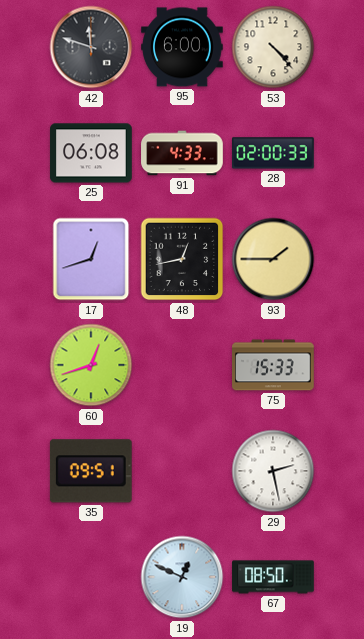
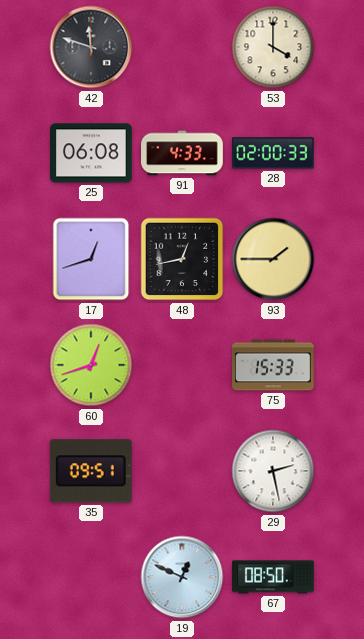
95: 6:00 -> none (182, 47)
53: 4:23 -> 4:00 (273, 47)
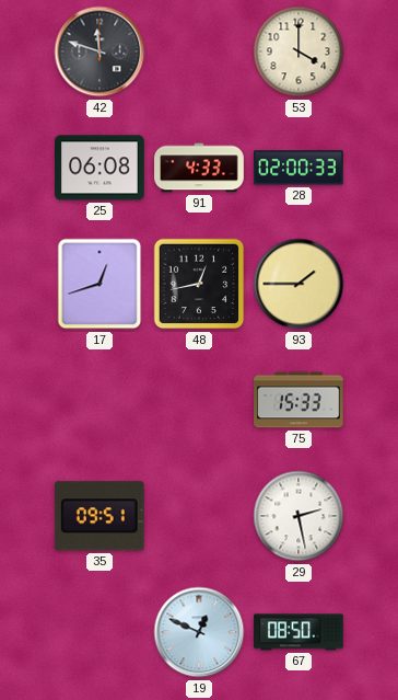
60: 12:42 -> none (91, 365)
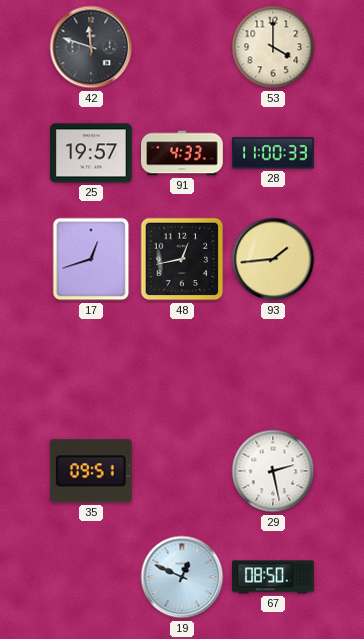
25: 06:08 -> 19:57 (91, 153)
28: 02:00 -> 11:00 (274, 153)
93: 1:45 -> 1:44 (273, 259)
75: 15:33 -> none (298, 400)
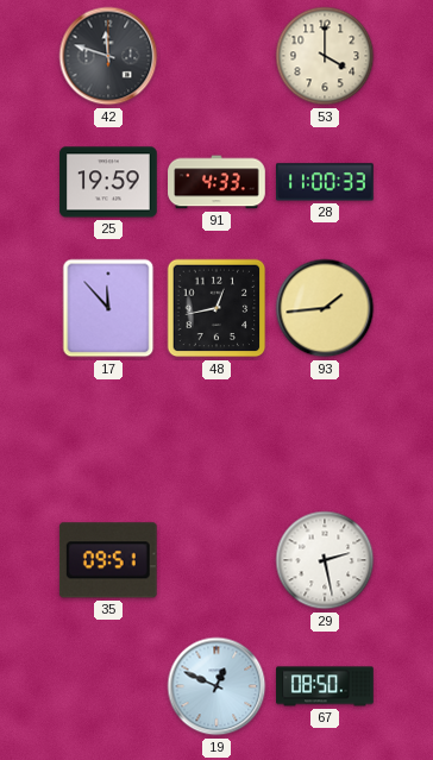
25: 19:57 -> 19:59 (108, 182)
17: 12:42 -> 11:53 (108, 308)
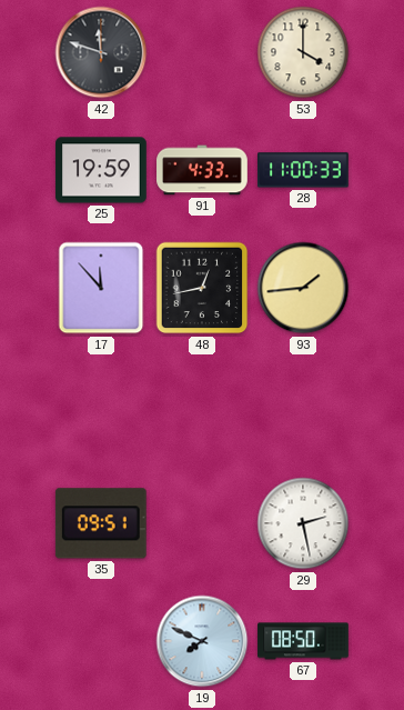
19: 12:49 -> 7:49 (202, 641)
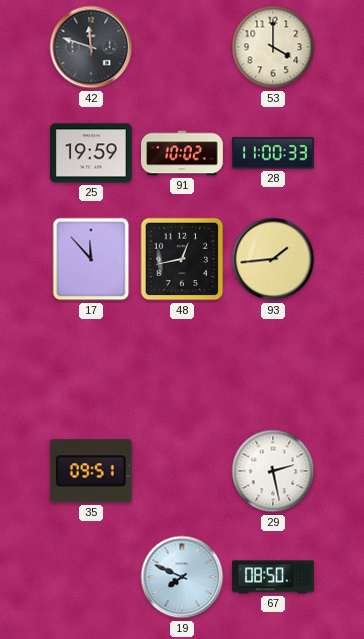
91: 4:33 -> 10:02 (182, 153)
